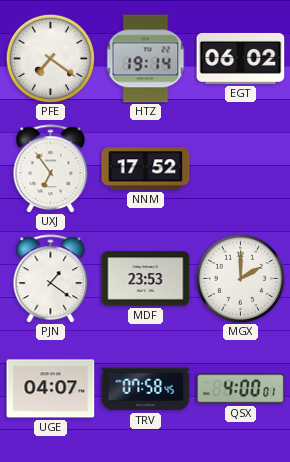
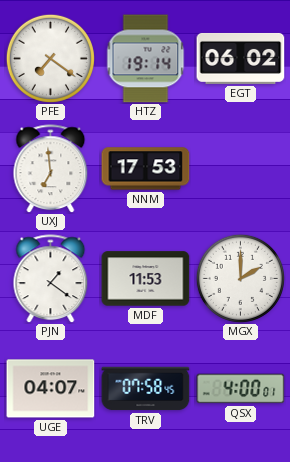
UXJ: 6:54 -> 6:59 (51, 169)
NNM: 17:52 -> 17:53 (146, 169)
MDF: 23:53 -> 11:53 (146, 279)
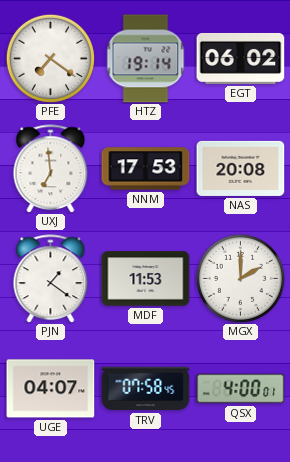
NAS: none -> 20:08 (241, 168)
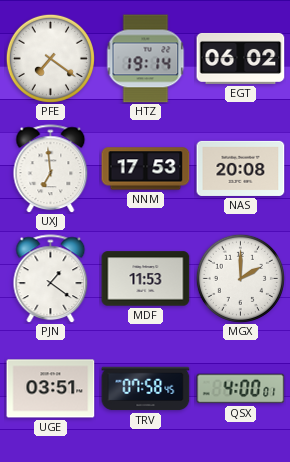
UGE: 04:07 -> 03:51 (51, 389)
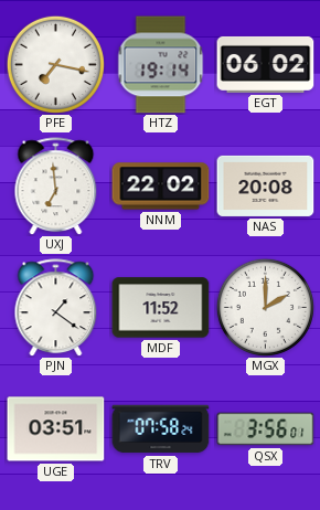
PFE: 7:21 -> 7:17 (55, 64)
NNM: 17:53 -> 22:02 (161, 187)
MDF: 11:53 -> 11:52 (161, 308)
TRV: 07:58:45 -> 07:58:24 (161, 429)
QSX: 4:00 -> 3:56 (266, 429)
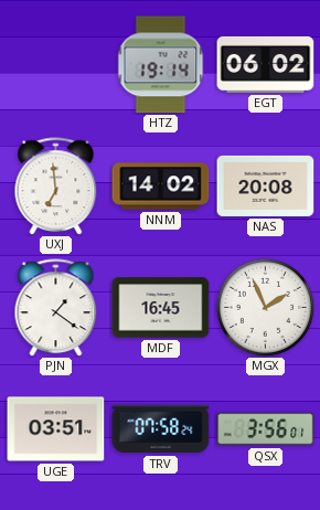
PFE: 7:17 -> none (55, 64)
NNM: 22:02 -> 14:02 (161, 187)
MDF: 11:52 -> 16:45 (161, 308)
MGX: 2:00 -> 1:56 (265, 307)
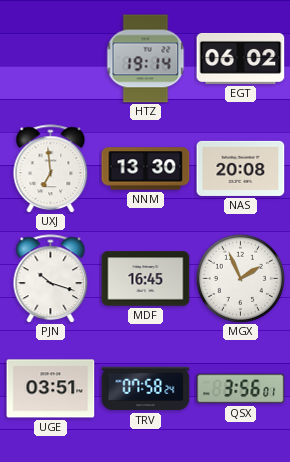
NNM: 14:02 -> 13:30 (146, 169)
PJN: 1:21 -> 10:18 (51, 279)
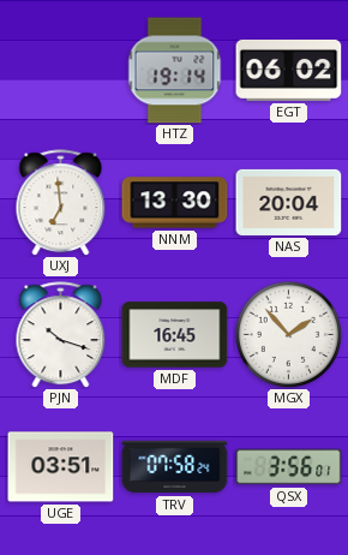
NAS: 20:08 -> 20:04 (289, 202)
MGX: 1:56 -> 1:53 (288, 334)
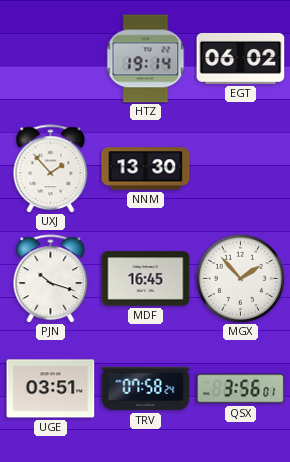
UXJ: 6:59 -> 1:53 (51, 169)
NAS: 20:04 -> none (289, 202)
